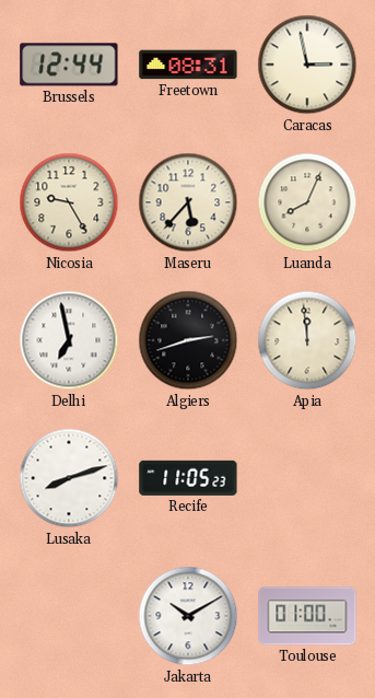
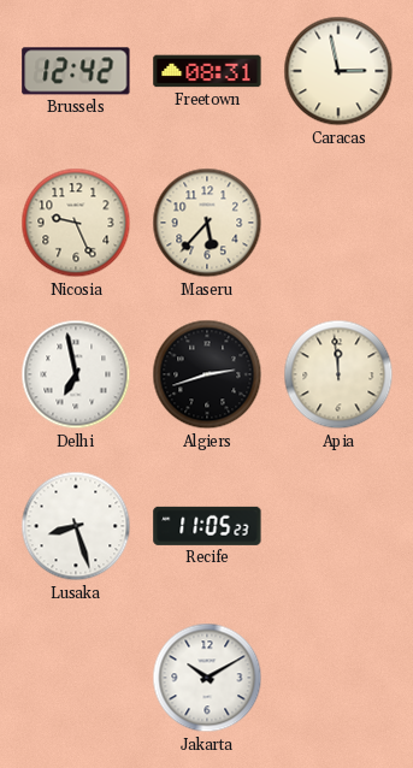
Brussels: 12:44 -> 12:42 (76, 71)
Nicosia: 9:25 -> 9:26 (76, 223)
Luanda: 8:04 -> none (307, 202)
Lusaka: 8:12 -> 8:27 (76, 526)
Toulouse: 01:00 -> none (307, 616)
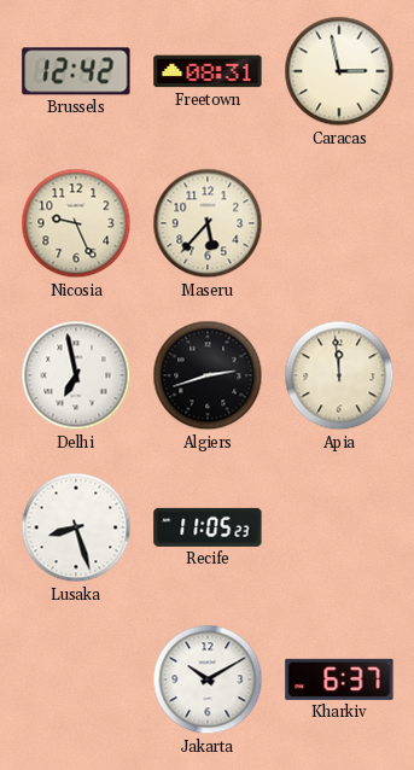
Kharkiv: none -> 6:37 (339, 679)
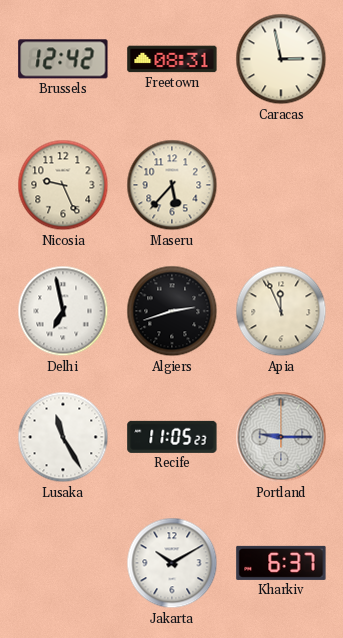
Apia: 11:59 -> 11:56 (281, 311)
Lusaka: 8:27 -> 11:25 (63, 437)
Portland: none -> 9:15 (281, 437)
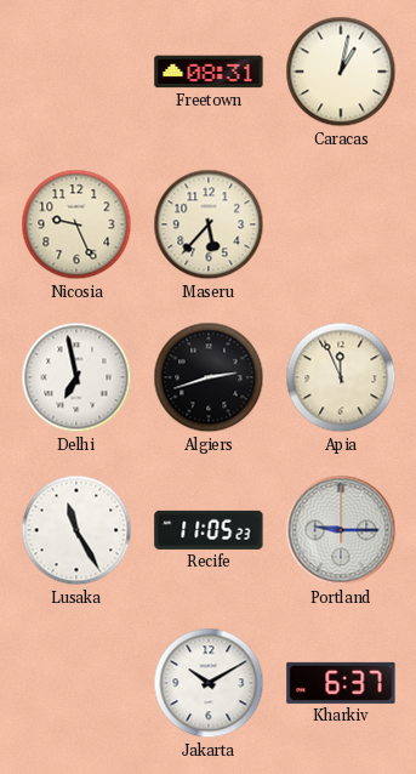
Brussels: 12:42 -> none (63, 59)
Caracas: 2:58 -> 1:02 (341, 72)
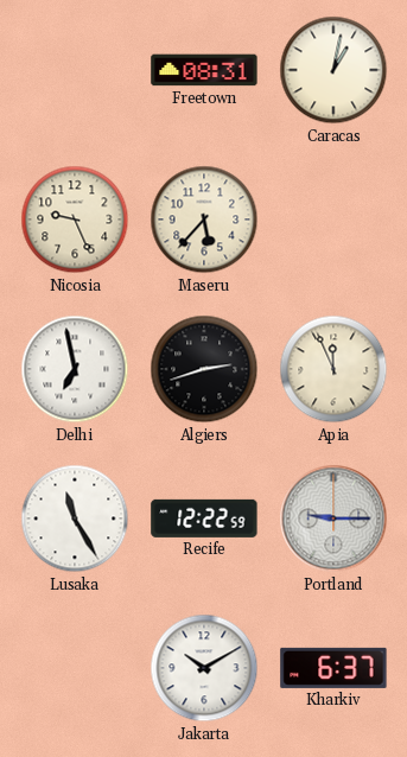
Recife: 11:05 -> 12:22 (204, 519)
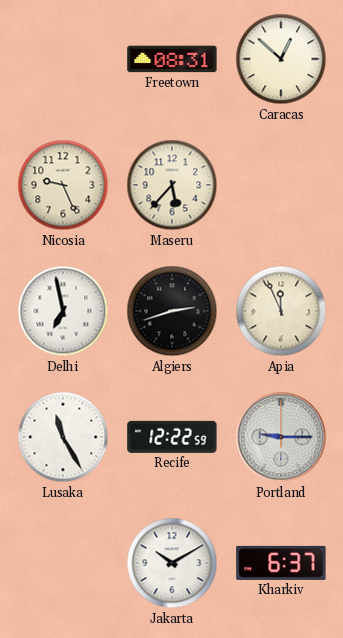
Caracas: 1:02 -> 12:52 (281, 59)
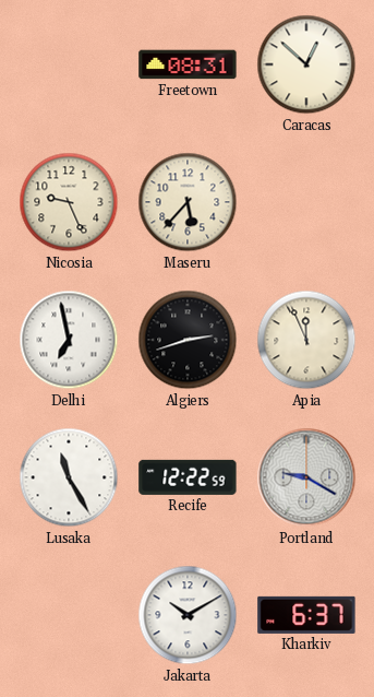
Portland: 9:15 -> 9:20 (306, 477)
